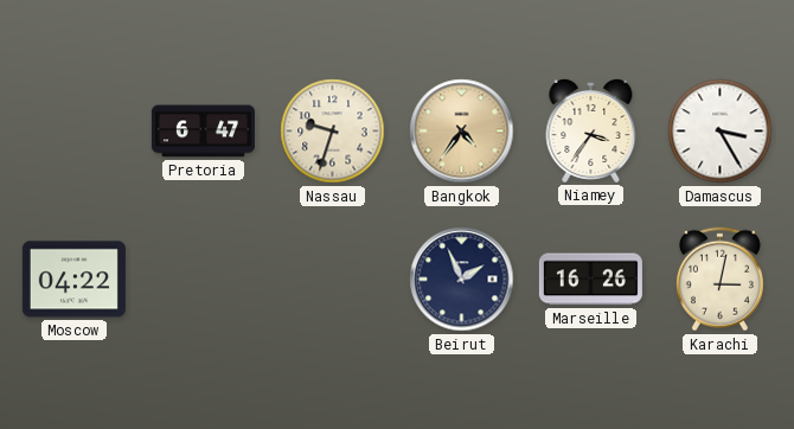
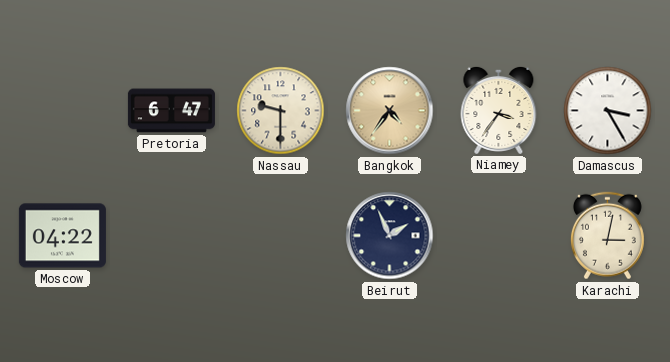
Nassau: 9:33 -> 9:30 (281, 111)
Marseille: 16:26 -> none (590, 280)
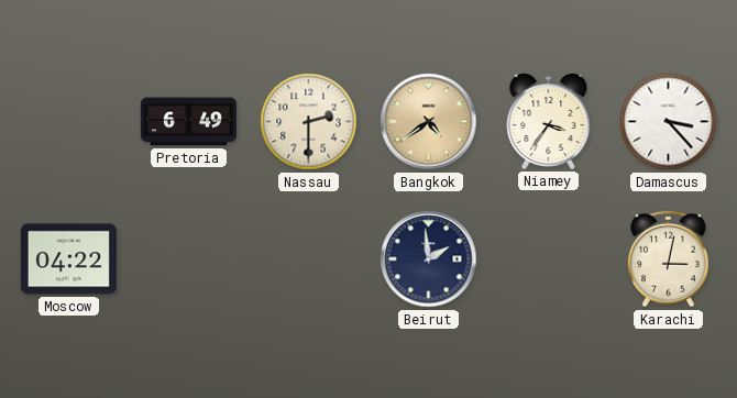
Pretoria: 6:47 -> 6:49 (188, 122)
Nassau: 9:30 -> 2:30 (309, 122)
Bangkok: 4:36 -> 4:39 (429, 122)
Damascus: 3:25 -> 3:23 (669, 122)
Beirut: 1:56 -> 1:59 (429, 259)
